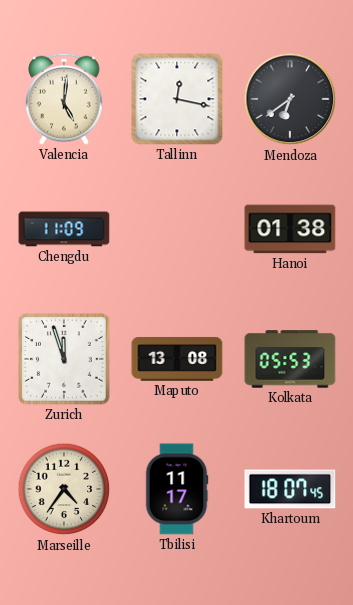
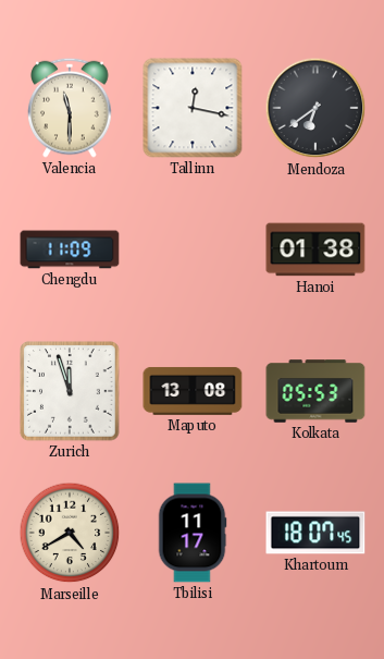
Valencia: 5:01 -> 11:30 (70, 108)
Marseille: 4:36 -> 4:40 (70, 533)
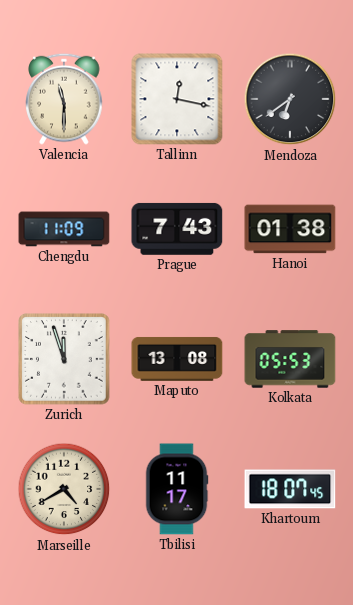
Prague: none -> 7:43 (177, 229)
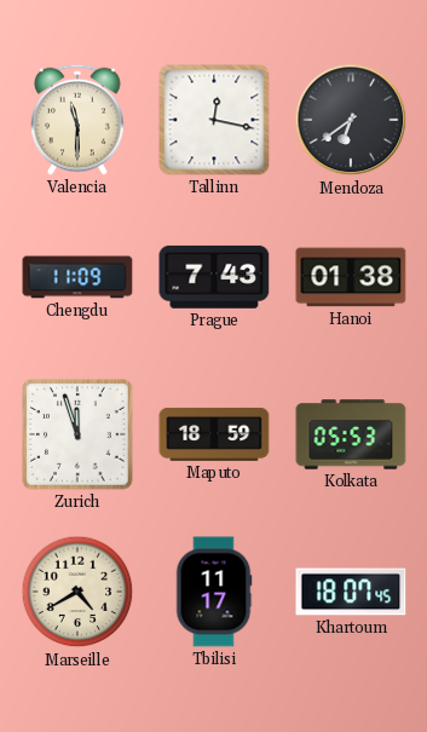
Maputo: 13:08 -> 18:59 (214, 434)
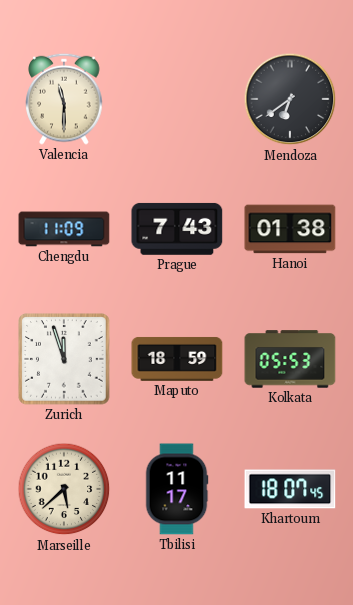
Tallinn: 12:17 -> none (214, 120)
Marseille: 4:40 -> 5:38 (64, 489)
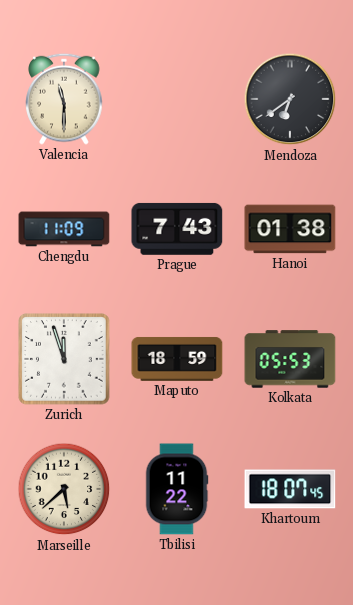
Tbilisi: 11:17 -> 11:22 (177, 489)
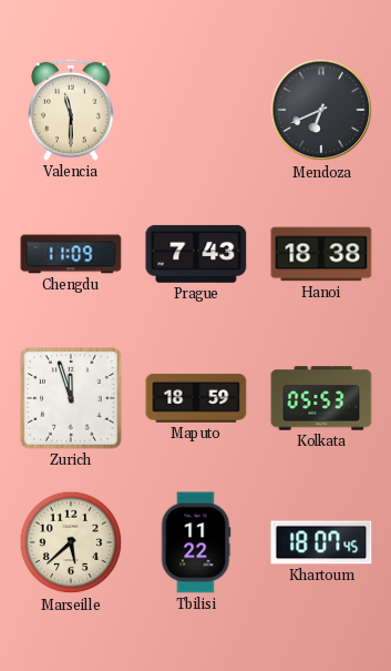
Mendoza: 6:39 -> 6:41 (321, 110)
Hanoi: 01:38 -> 18:38 (321, 254)
